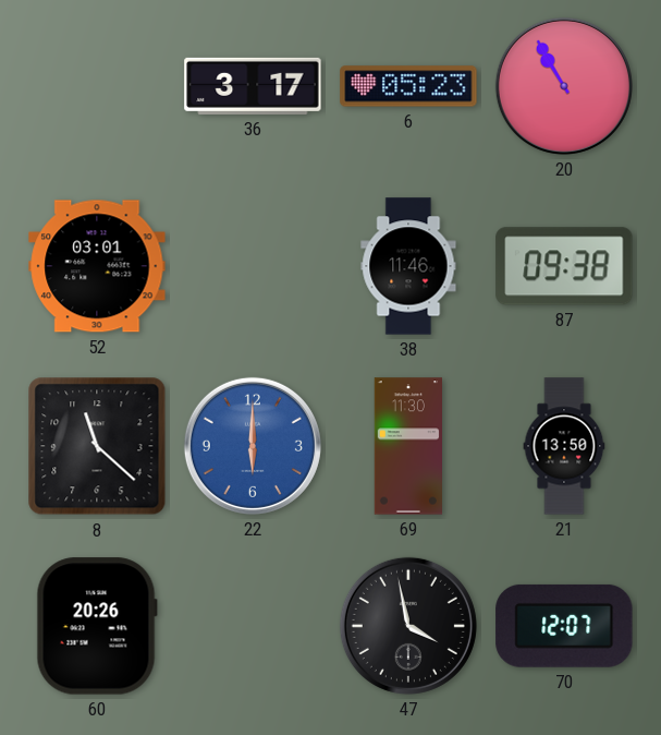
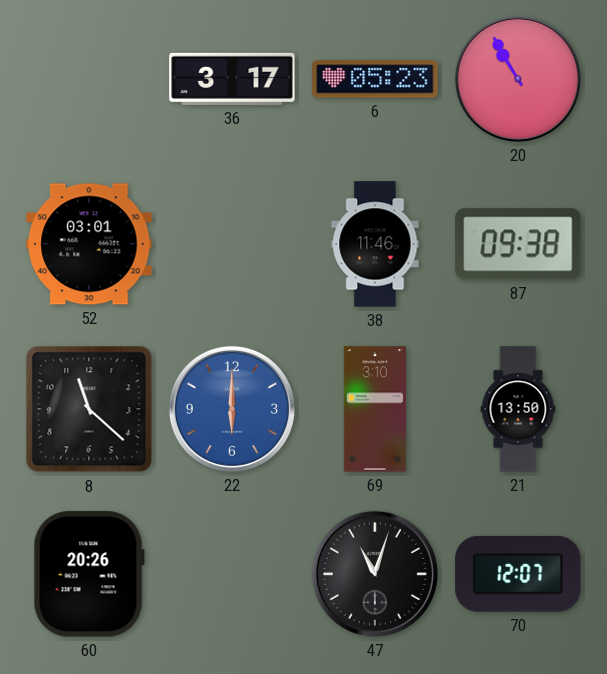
69: 11:30 -> 3:10 (374, 409)
47: 3:58 -> 11:03 (375, 574)
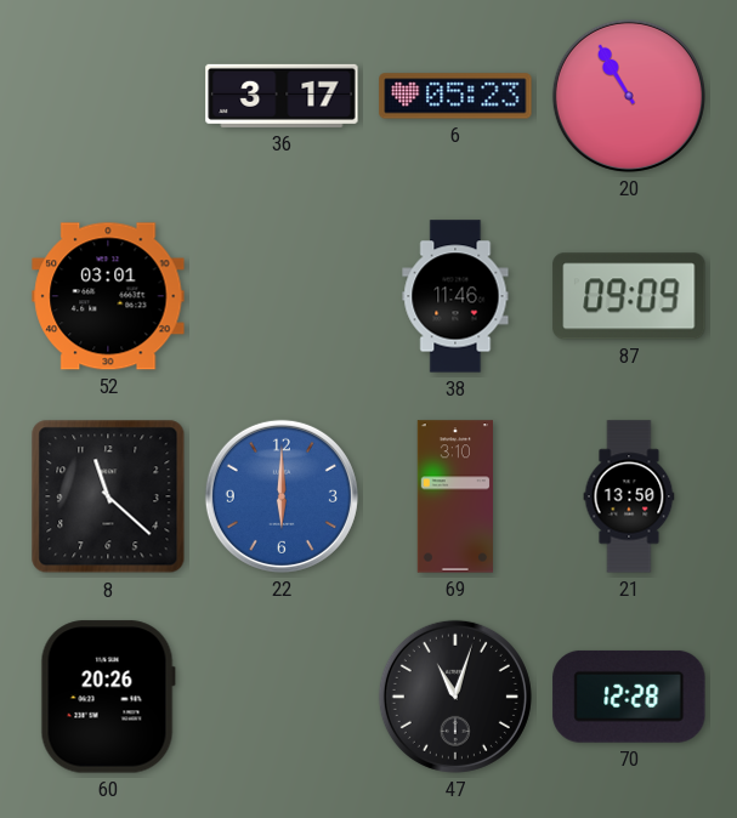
87: 09:38 -> 09:09 (629, 296)
70: 12:07 -> 12:28 (629, 697)
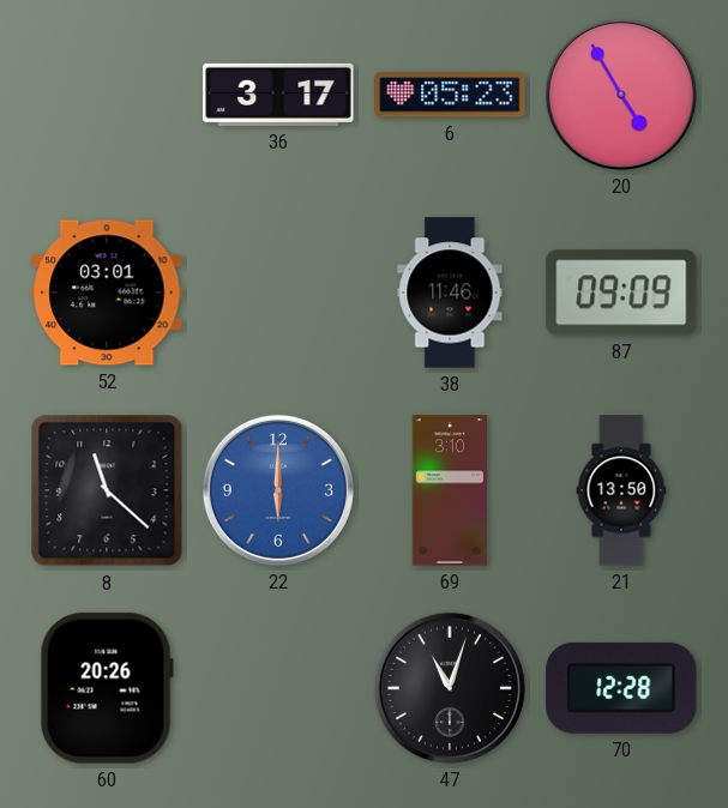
20: 10:55 -> 4:55 (621, 95)
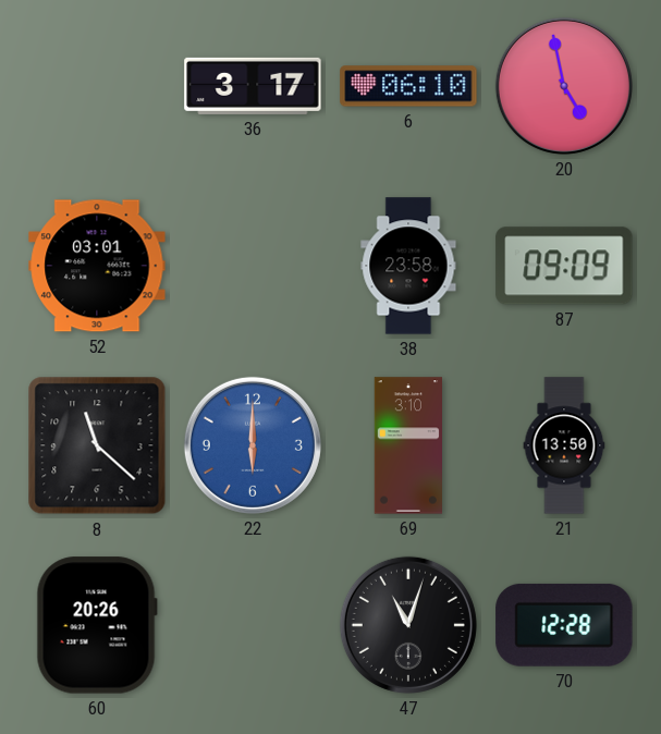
6: 05:23 -> 06:10 (408, 86)
20: 4:55 -> 4:58 (564, 86)
38: 11:46 -> 23:58 (408, 266)
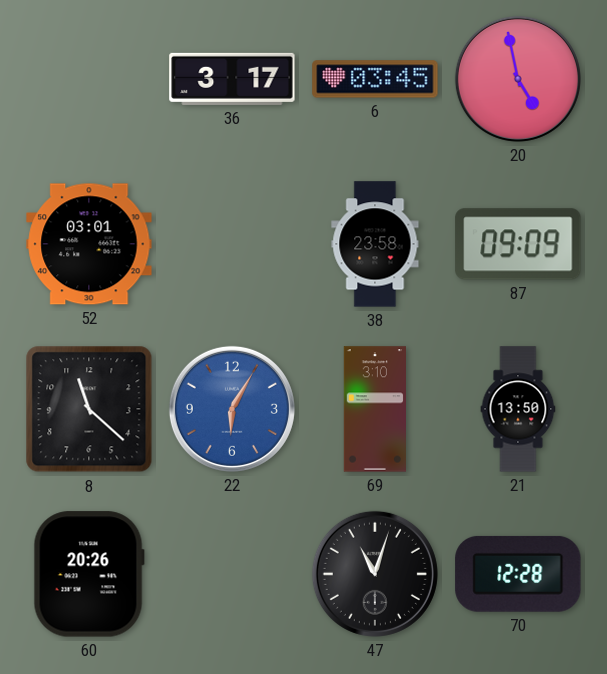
6: 06:10 -> 03:45 (375, 79)
22: 6:00 -> 6:05 (232, 409)
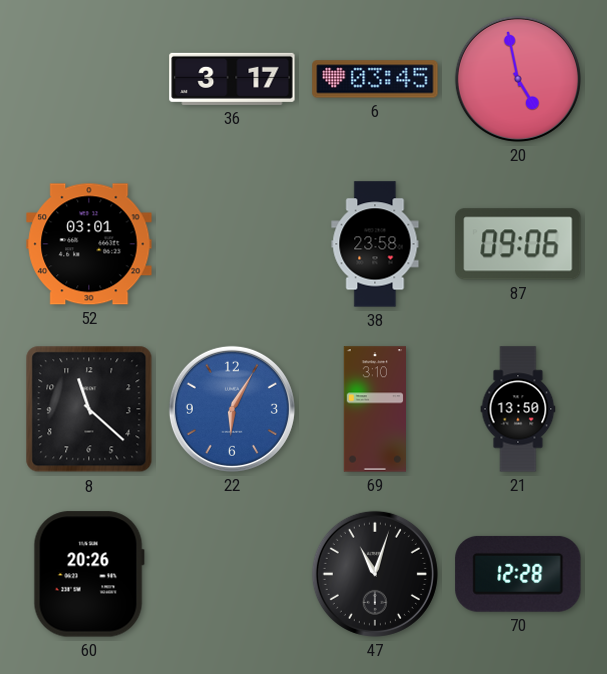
87: 09:09 -> 09:06 (518, 244)
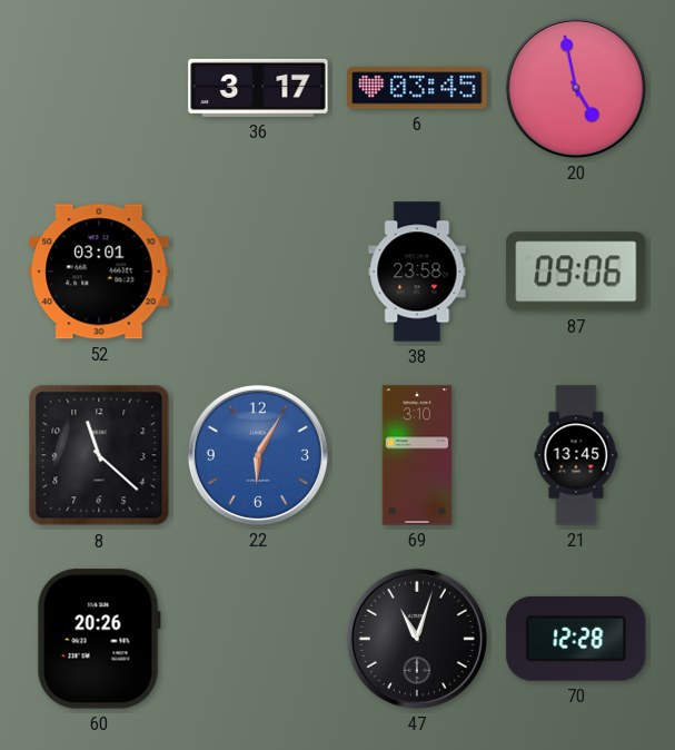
21: 13:50 -> 13:45 (576, 455)
